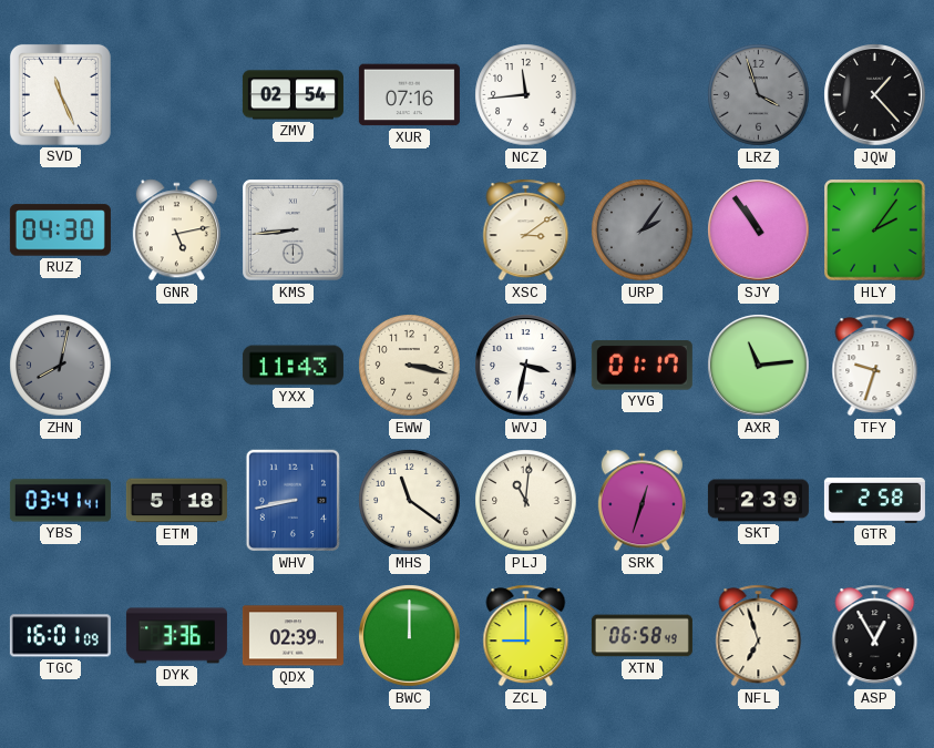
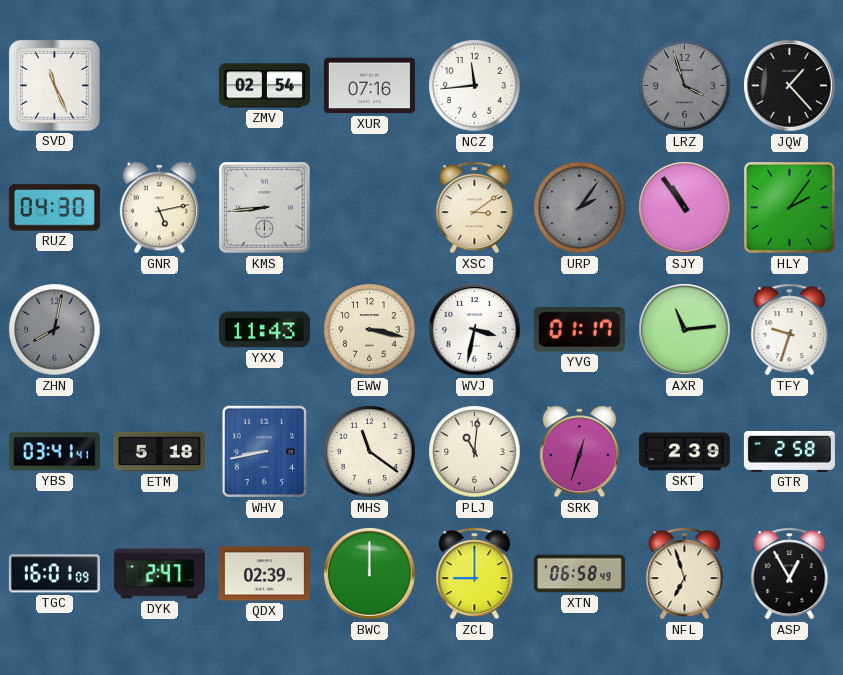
DYK: 3:36 -> 2:47 (159, 574)
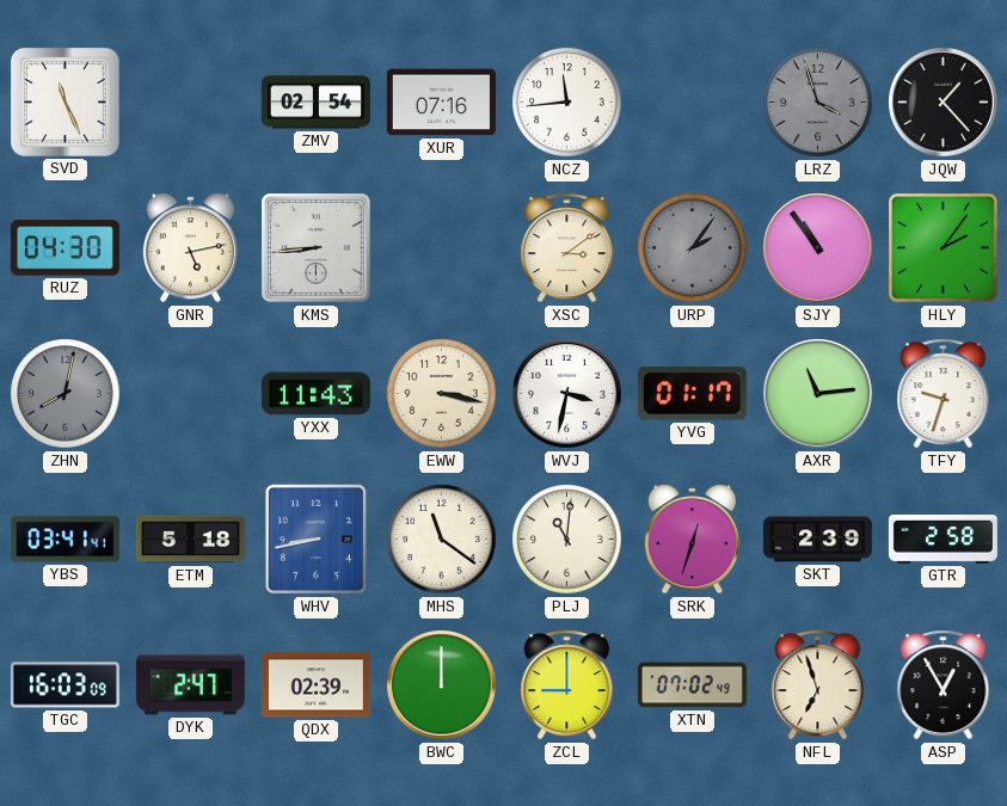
TGC: 16:01 -> 16:03 (65, 685)
XTN: 06:58 -> 07:02 (692, 685)
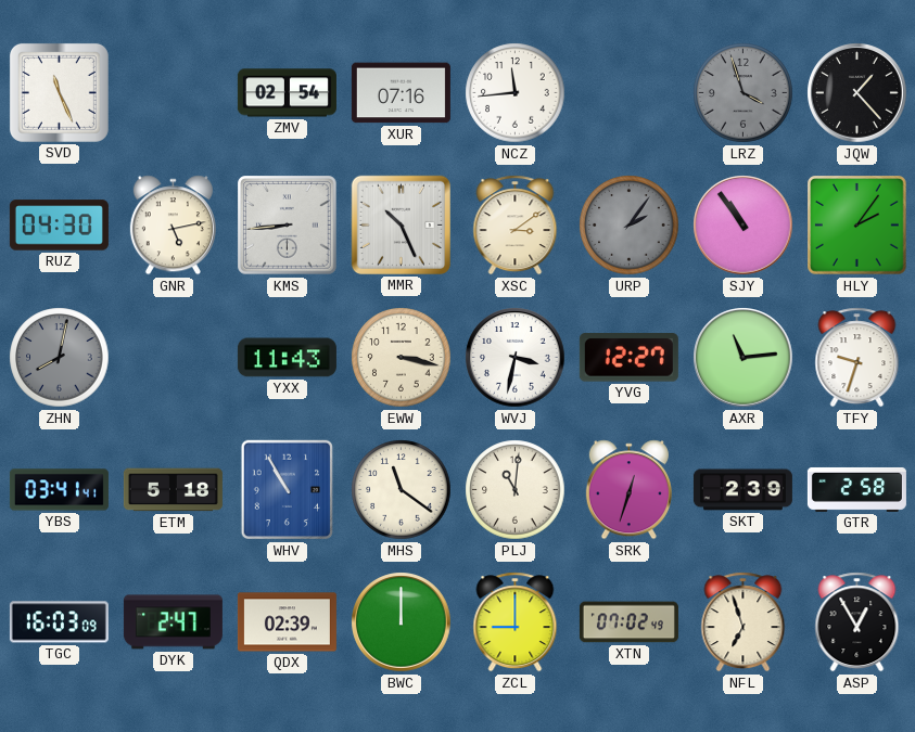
MMR: none -> 10:26 (401, 224)
YVG: 01:17 -> 12:27 (628, 358)
WHV: 8:43 -> 10:55 (288, 490)
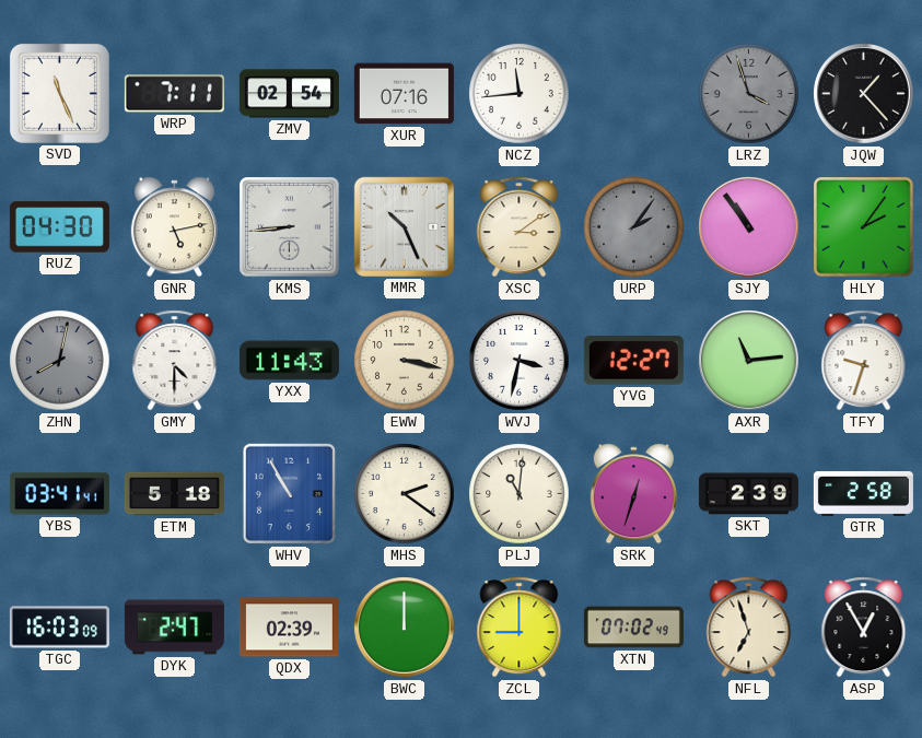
WRP: none -> 7:11 (174, 94)
GMY: none -> 4:30 (175, 361)
MHS: 11:21 -> 2:21 (405, 494)
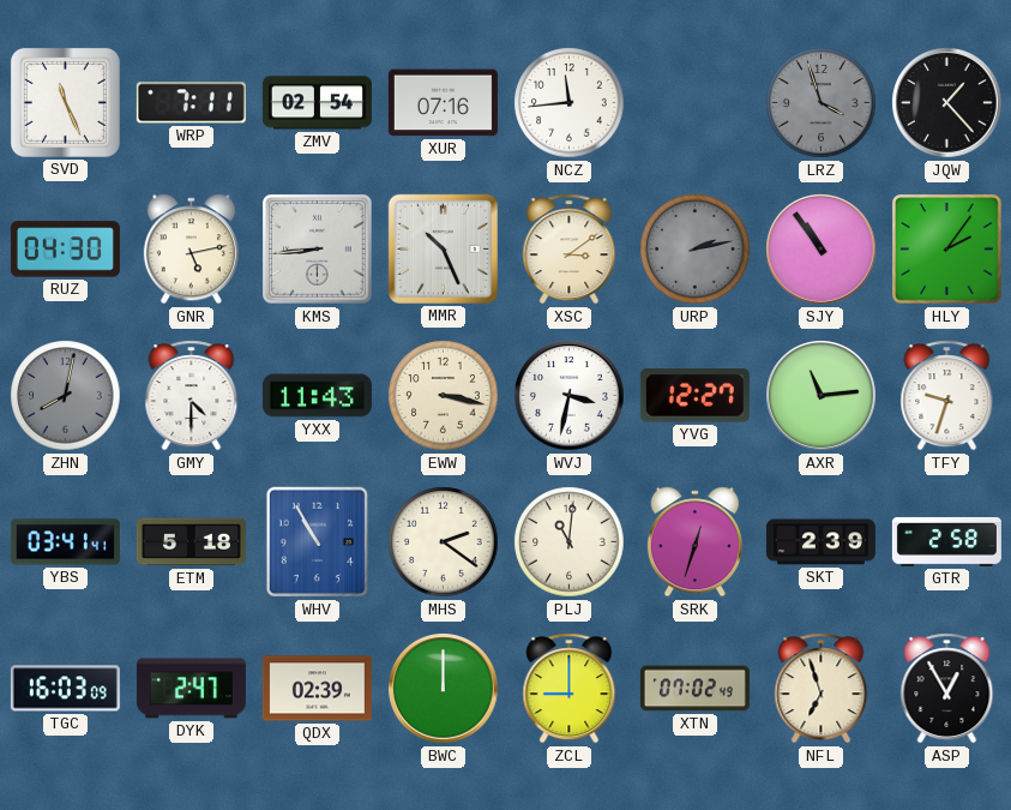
URP: 2:06 -> 2:13 (696, 250)
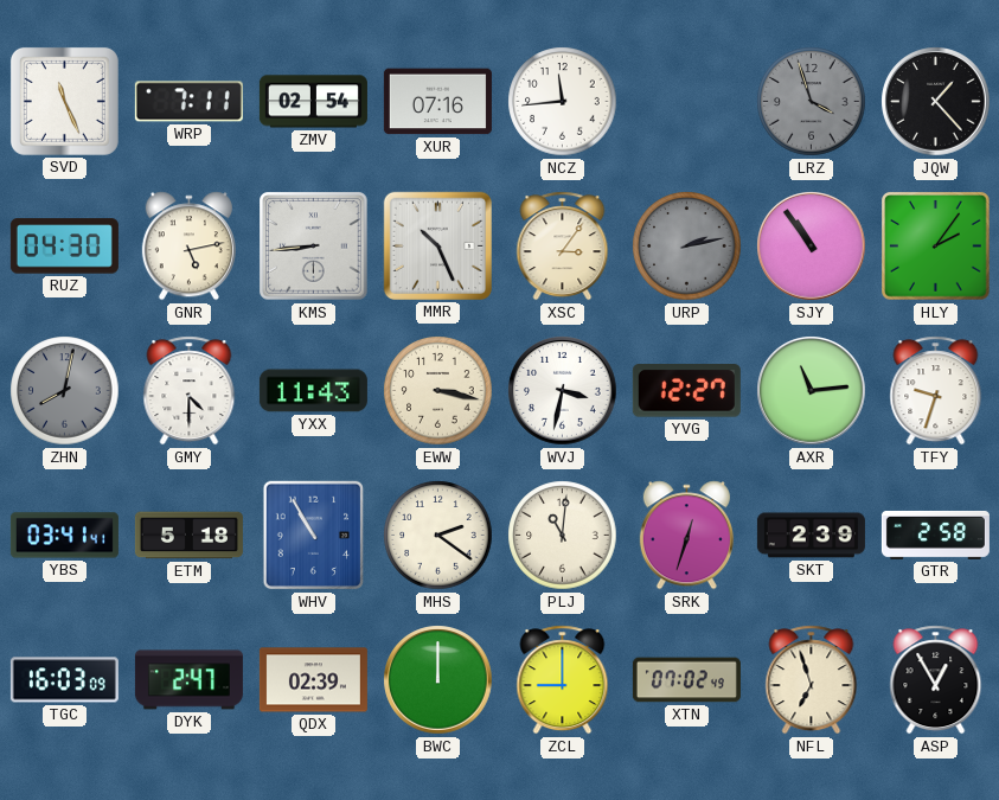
XSC: 3:09 -> 3:06 (563, 247)
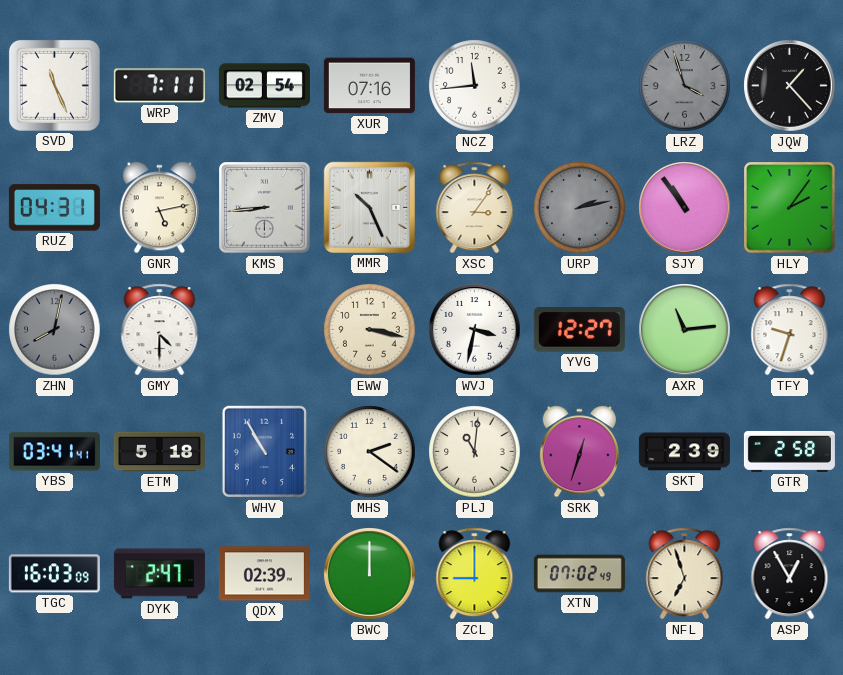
RUZ: 04:30 -> 04:31 (54, 208)
YXX: 11:43 -> none (313, 391)
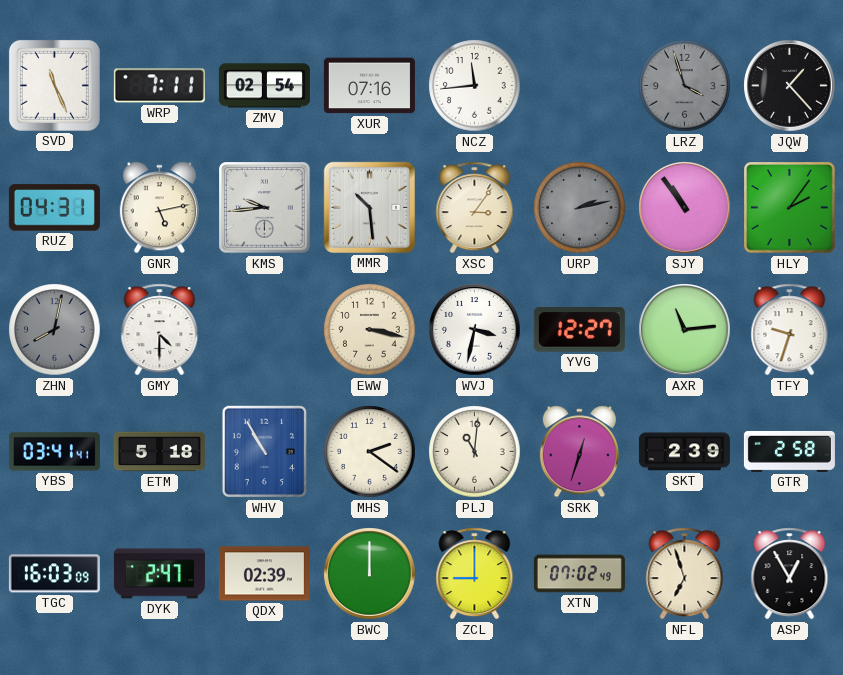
KMS: 8:44 -> 9:44 (265, 208)
MMR: 10:26 -> 10:29 (369, 207)
